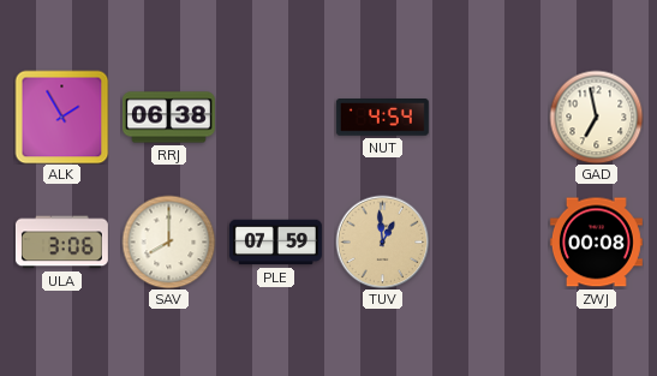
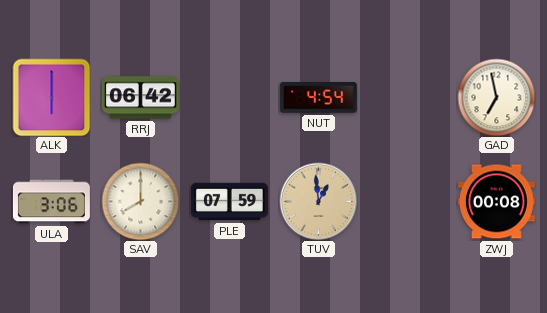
ALK: 1:55 -> 6:00 (51, 97)
RRJ: 06:38 -> 06:42 (140, 98)
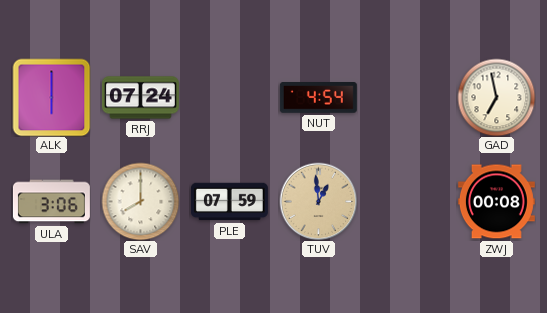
RRJ: 06:42 -> 07:24 (140, 98)
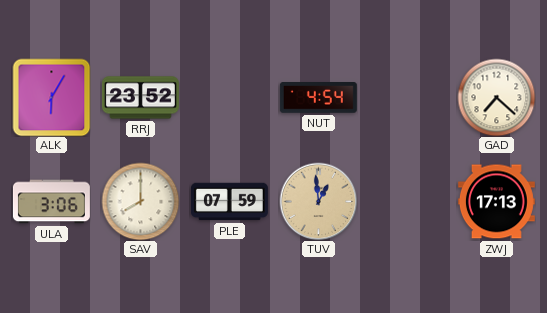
ALK: 6:00 -> 6:05 (51, 97)
RRJ: 07:24 -> 23:52 (140, 98)
GAD: 6:58 -> 7:22 (496, 97)
ZWJ: 00:08 -> 17:13 (496, 202)
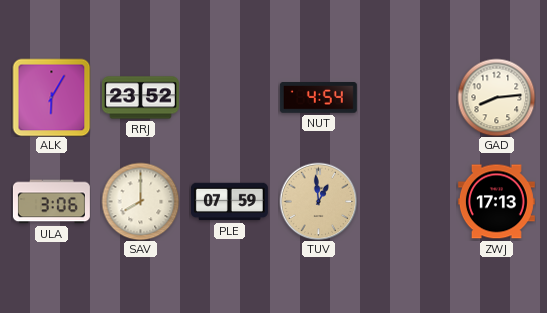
GAD: 7:22 -> 8:14 (496, 97)
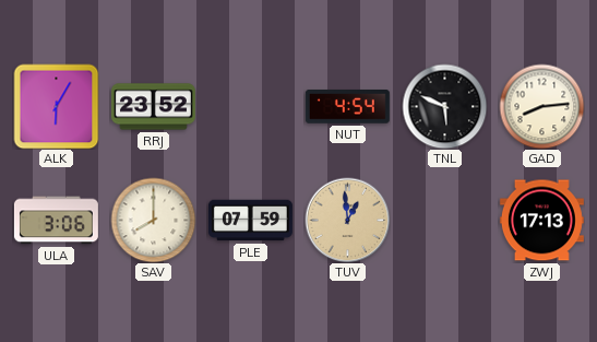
TNL: none -> 5:49 (444, 106)
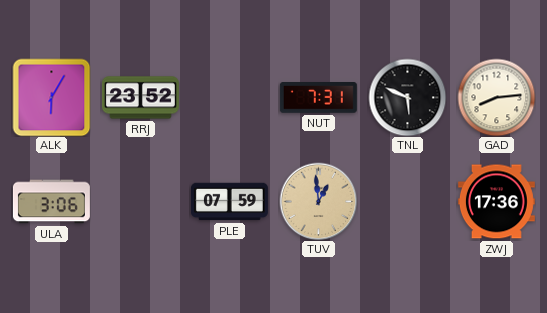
NUT: 4:54 -> 7:31 (318, 98)
SAV: 8:00 -> none (153, 220)
ZWJ: 17:13 -> 17:36 (496, 202)
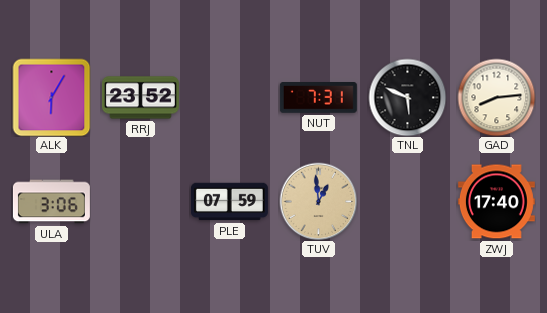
ZWJ: 17:36 -> 17:40 (496, 202)
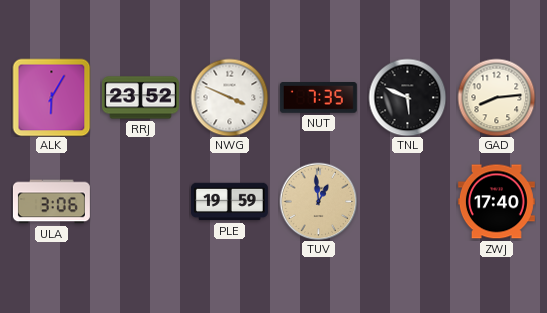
NWG: none -> 3:49 (229, 97)
NUT: 7:31 -> 7:35 (318, 98)
PLE: 07:59 -> 19:59 (229, 202)
